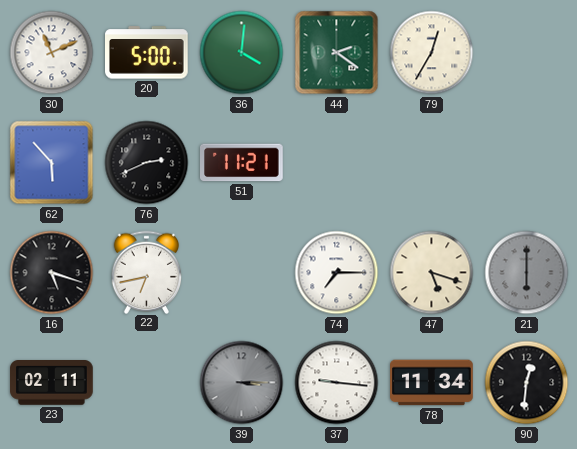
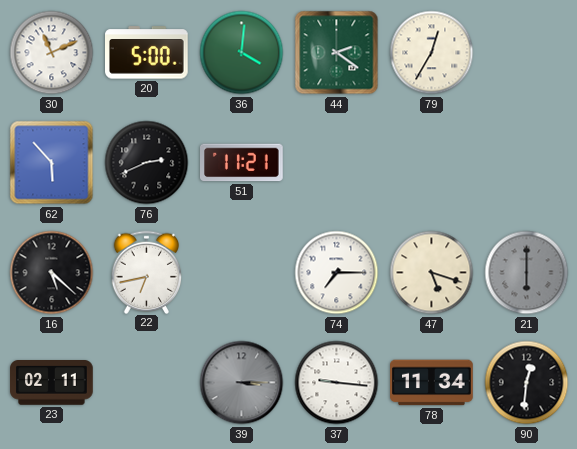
16: 5:18 -> 5:22 (52, 273)
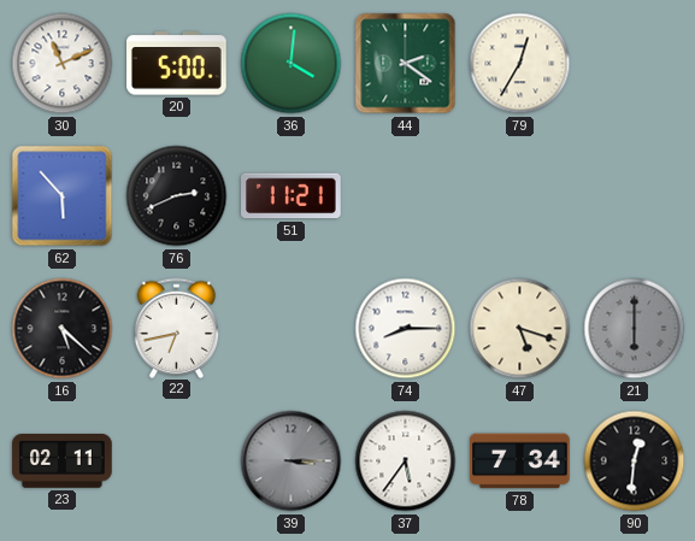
74: 7:15 -> 8:15 (406, 329)
37: 9:16 -> 5:36 (406, 461)
78: 11:34 -> 7:34 (520, 461)
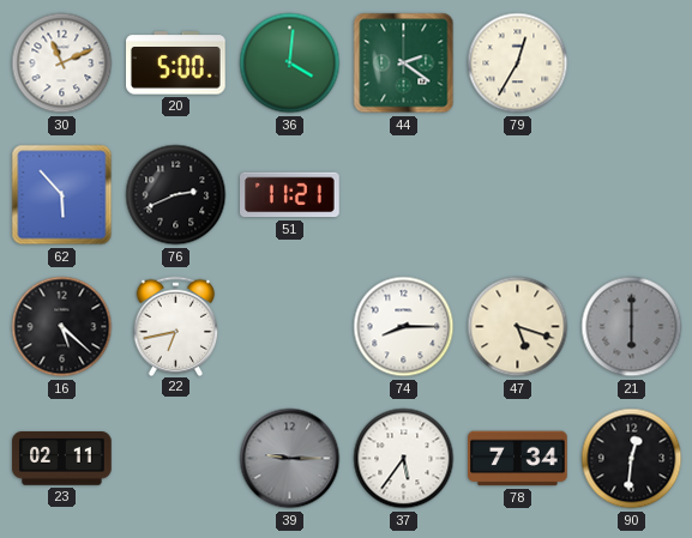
39: 3:15 -> 9:15 (290, 459)
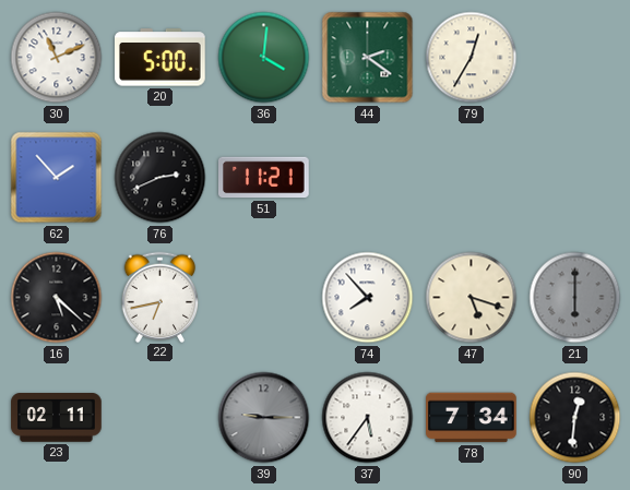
62: 5:53 -> 1:53 (57, 178)
74: 8:15 -> 7:53 (368, 298)
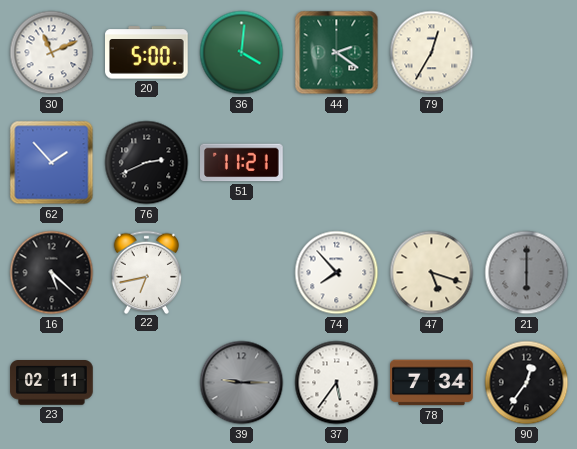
90: 12:31 -> 12:36 (527, 383)
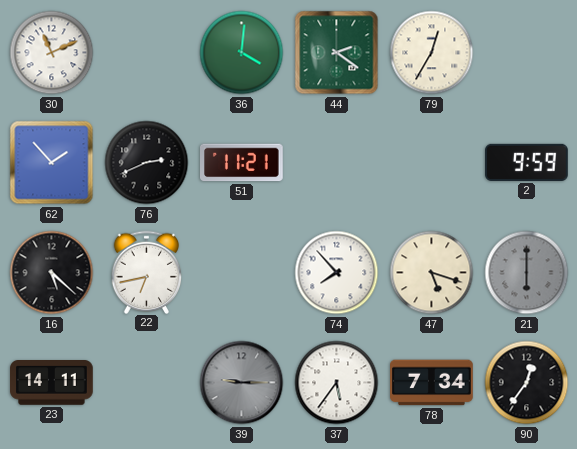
20: 5:00 -> none (147, 53)
2: none -> 9:59 (527, 162)
23: 02:11 -> 14:11 (52, 383)
